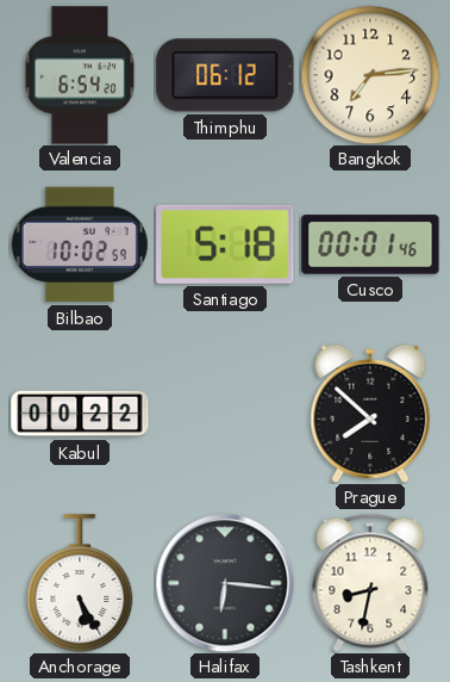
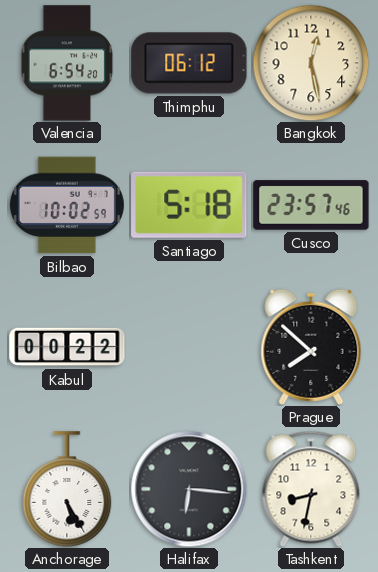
Bangkok: 7:14 -> 12:28 (311, 63)
Cusco: 00:01 -> 23:57 (311, 205)
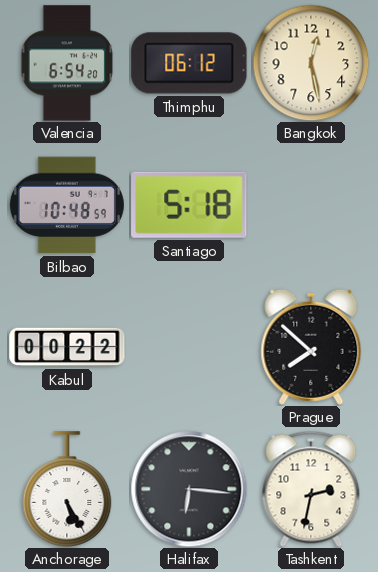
Bilbao: 10:02 -> 10:48 (67, 205)
Cusco: 23:57 -> none (311, 205)
Tashkent: 8:32 -> 2:32 (311, 489)
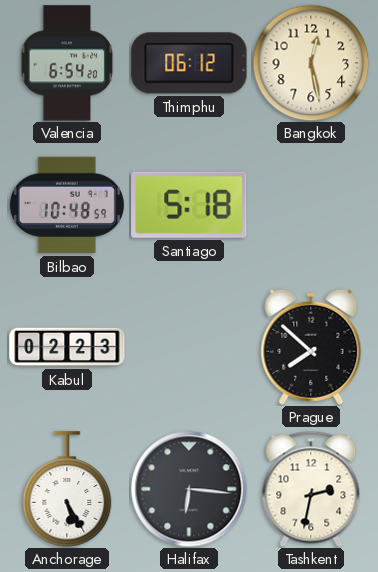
Kabul: 00:22 -> 02:23 (67, 347)
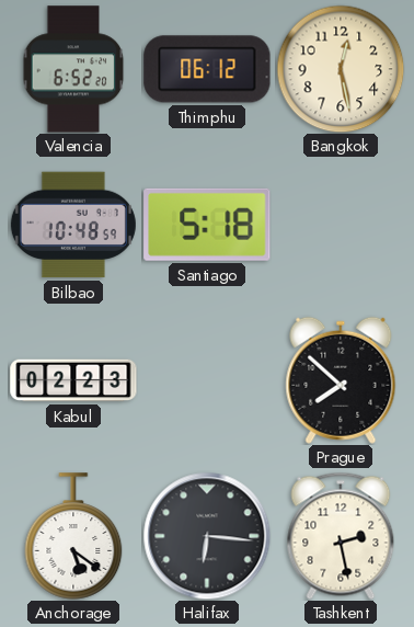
Valencia: 6:54 -> 6:52 (73, 69)
Anchorage: 5:25 -> 5:21 (73, 536)
Tashkent: 2:32 -> 2:28 (341, 536)
